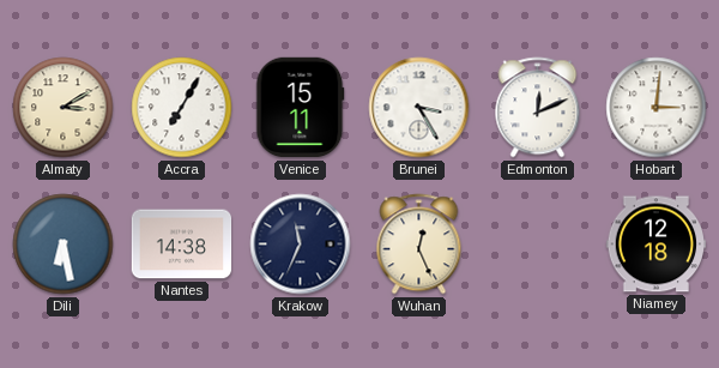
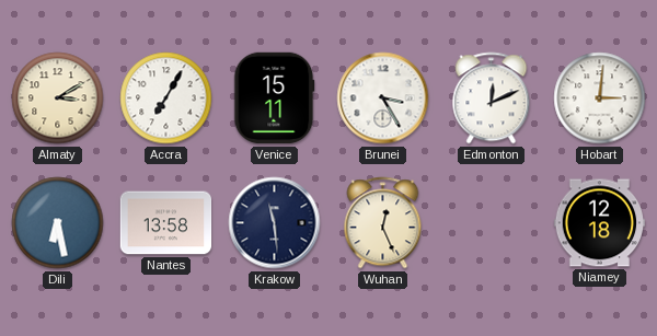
Nantes: 14:38 -> 13:58 (166, 223)
Krakow: 11:34 -> 11:29 (275, 223)
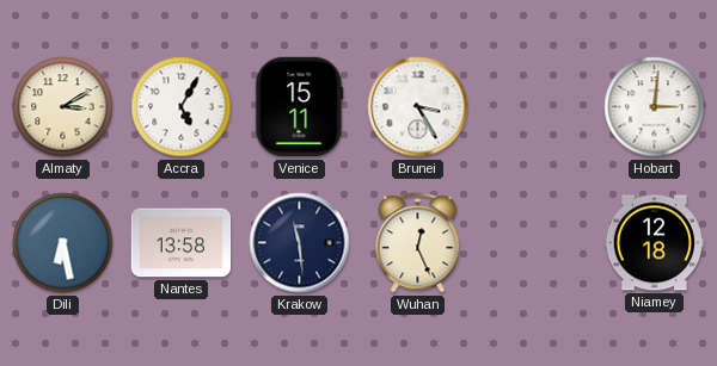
Accra: 7:05 -> 5:05 (182, 107)
Edmonton: 12:11 -> none (492, 99)
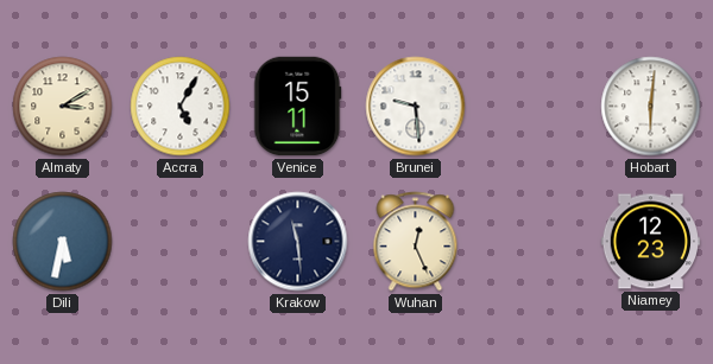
Brunei: 3:25 -> 9:29 (416, 107)
Hobart: 3:01 -> 6:01 (651, 107)
Dili: 6:28 -> 5:32 (63, 242)
Nantes: 13:58 -> none (182, 243)
Niamey: 12:18 -> 12:23 (651, 242)
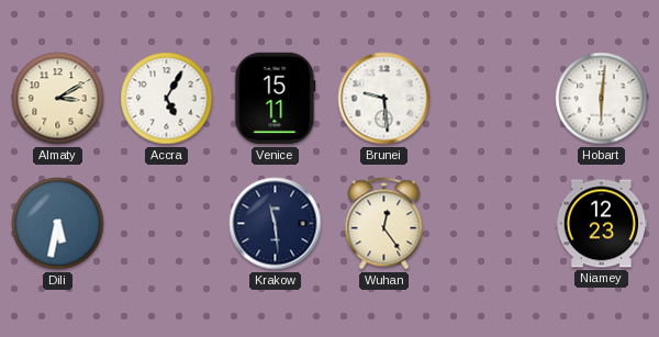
Wuhan: 12:26 -> 12:24 (384, 224)
